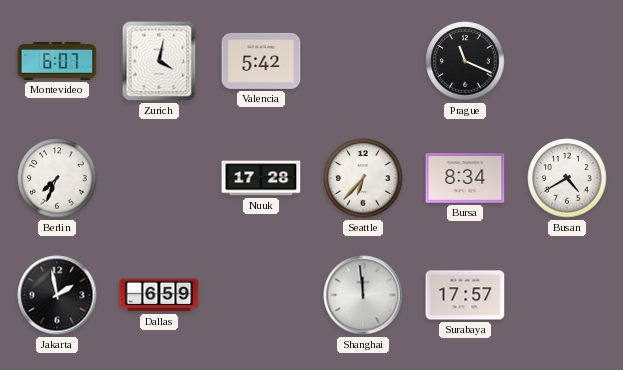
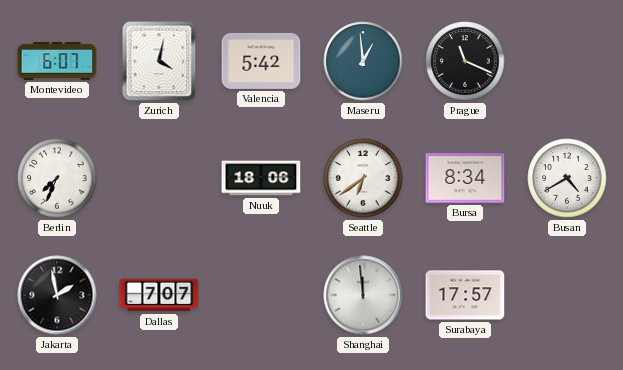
Maseru: none -> 12:59 (363, 61)
Nuuk: 17:28 -> 18:06 (261, 178)
Seattle: 6:37 -> 6:39 (363, 178)
Dallas: 6:59 -> 7:07 (159, 295)
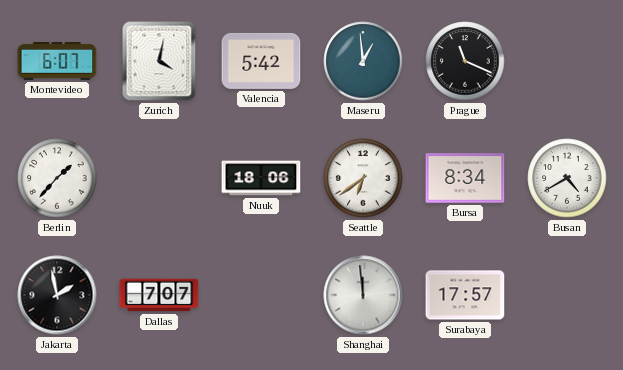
Berlin: 7:34 -> 1:37 (57, 178)
